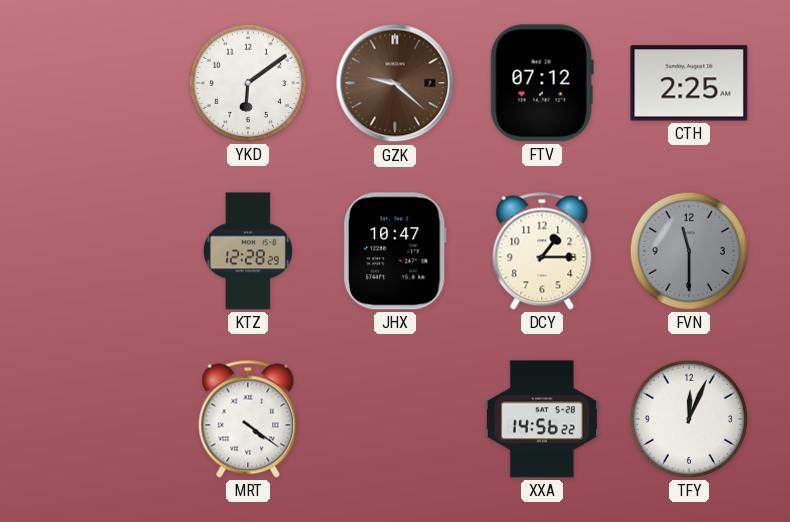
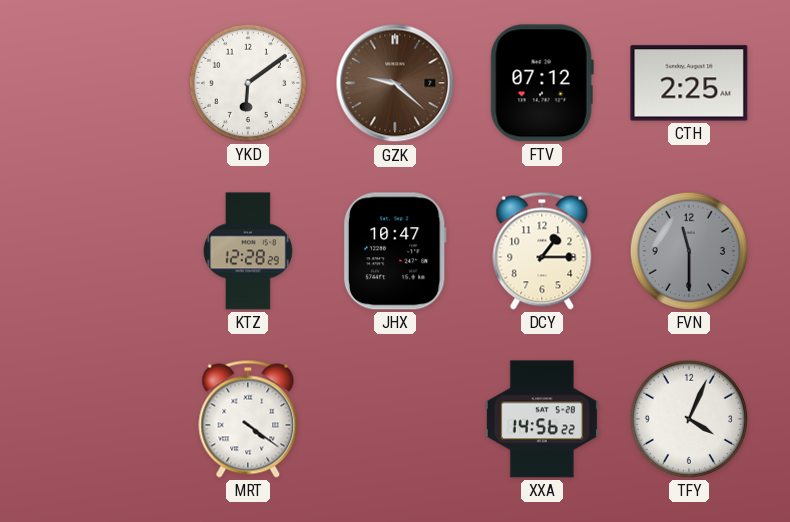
TFY: 12:04 -> 4:04 (689, 419)
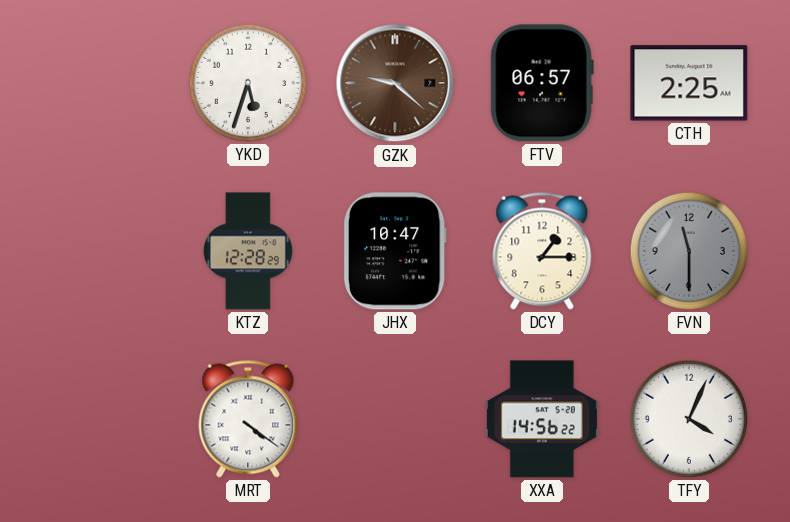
YKD: 6:09 -> 5:33 (248, 83)
FTV: 07:12 -> 06:57 (542, 83)
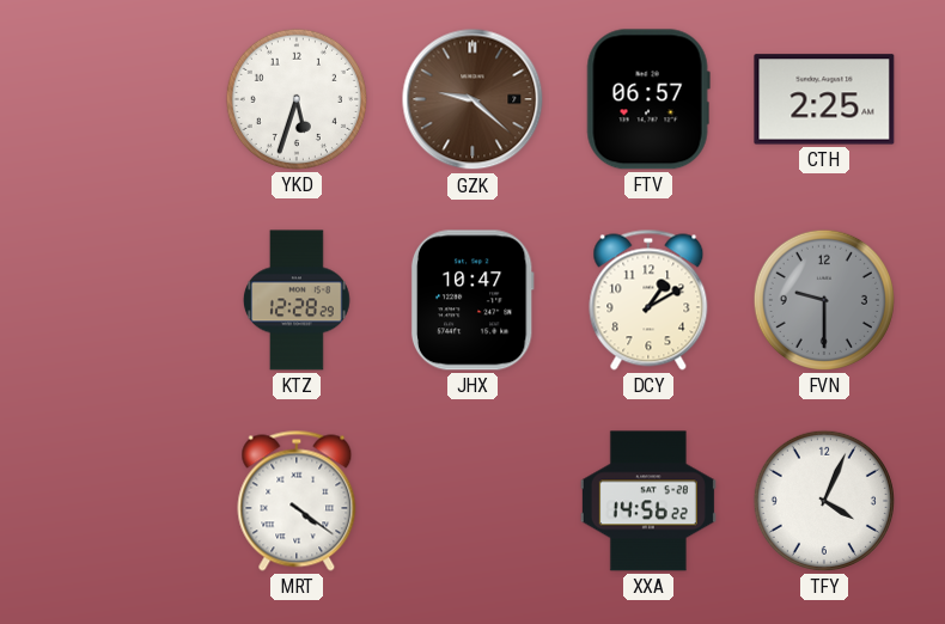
DCY: 1:15 -> 1:10 (648, 300)
FVN: 11:30 -> 9:30 (824, 300)
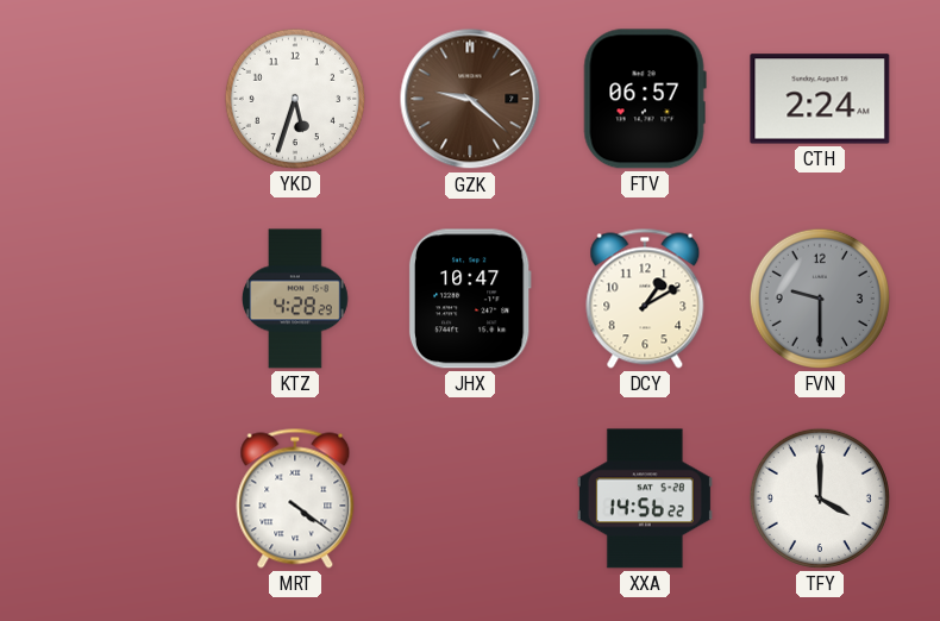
CTH: 2:25 -> 2:24 (820, 99)
KTZ: 12:28 -> 4:28 (295, 299)
TFY: 4:04 -> 4:00 (820, 498)
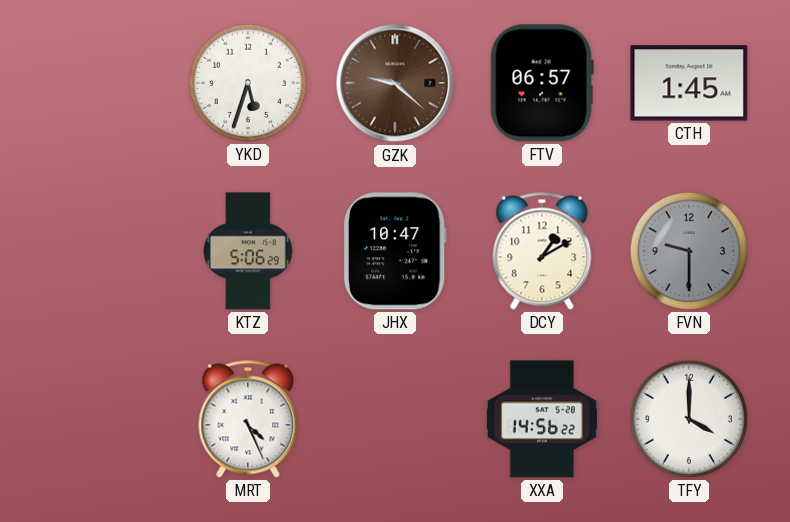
CTH: 2:24 -> 1:45 (689, 83)
KTZ: 4:28 -> 5:06 (248, 251)
MRT: 4:21 -> 4:26 (248, 419)
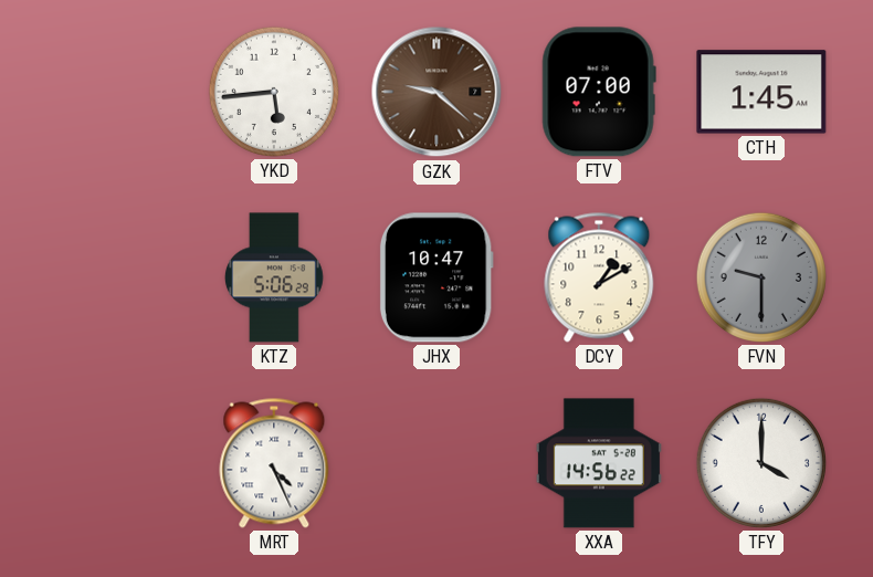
YKD: 5:33 -> 5:44 (274, 92)
FTV: 06:57 -> 07:00 (599, 92)
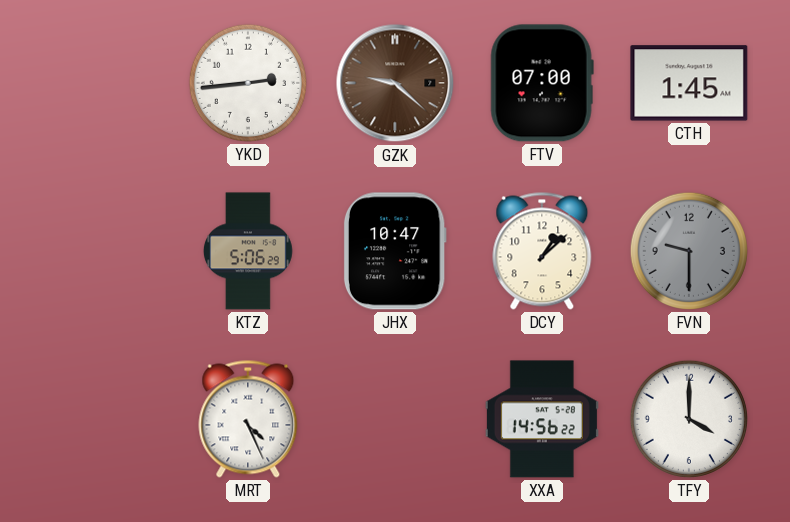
YKD: 5:44 -> 2:44 (248, 83)
DCY: 1:10 -> 1:08 (542, 251)
